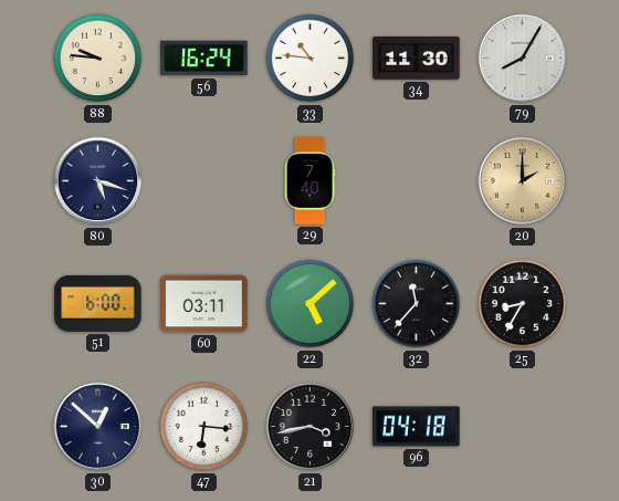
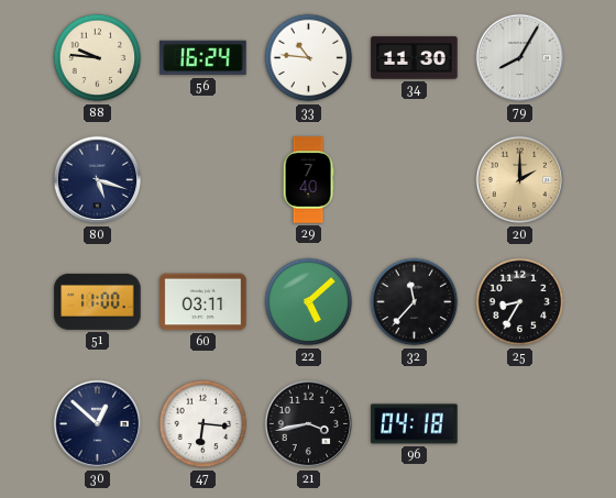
51: 6:00 -> 11:00 (98, 301)
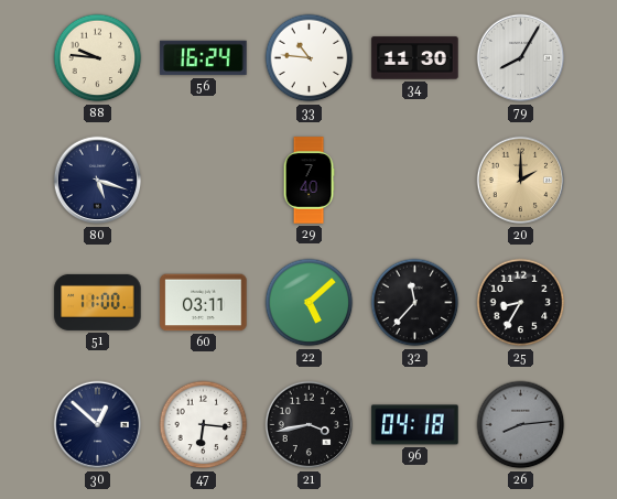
26: none -> 8:14 (521, 425)
